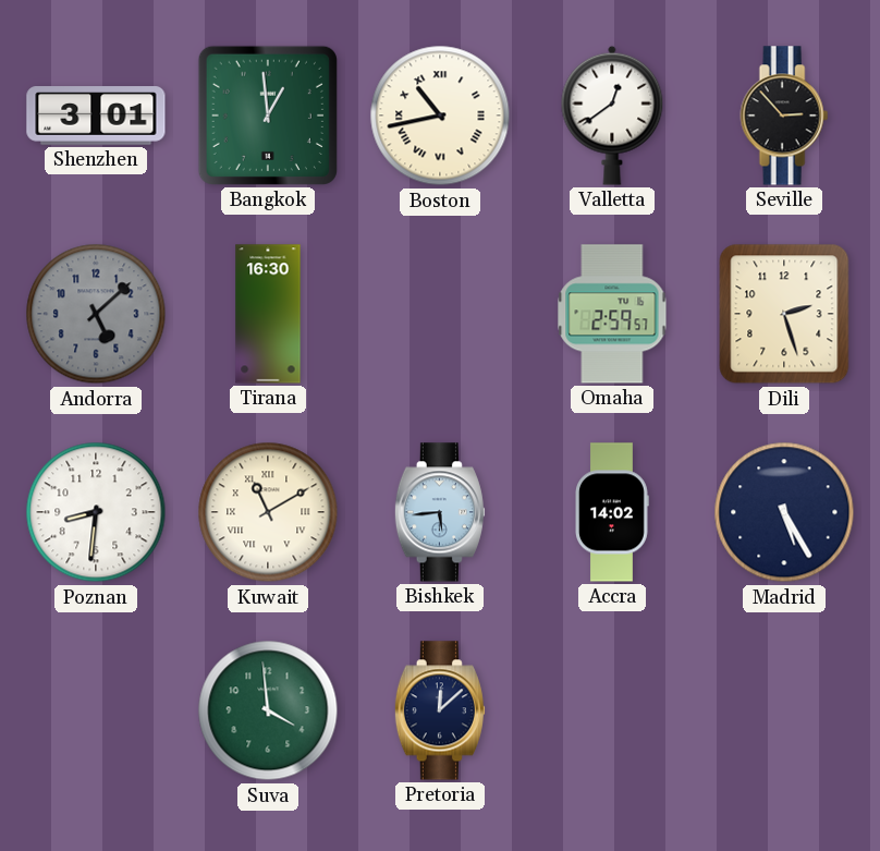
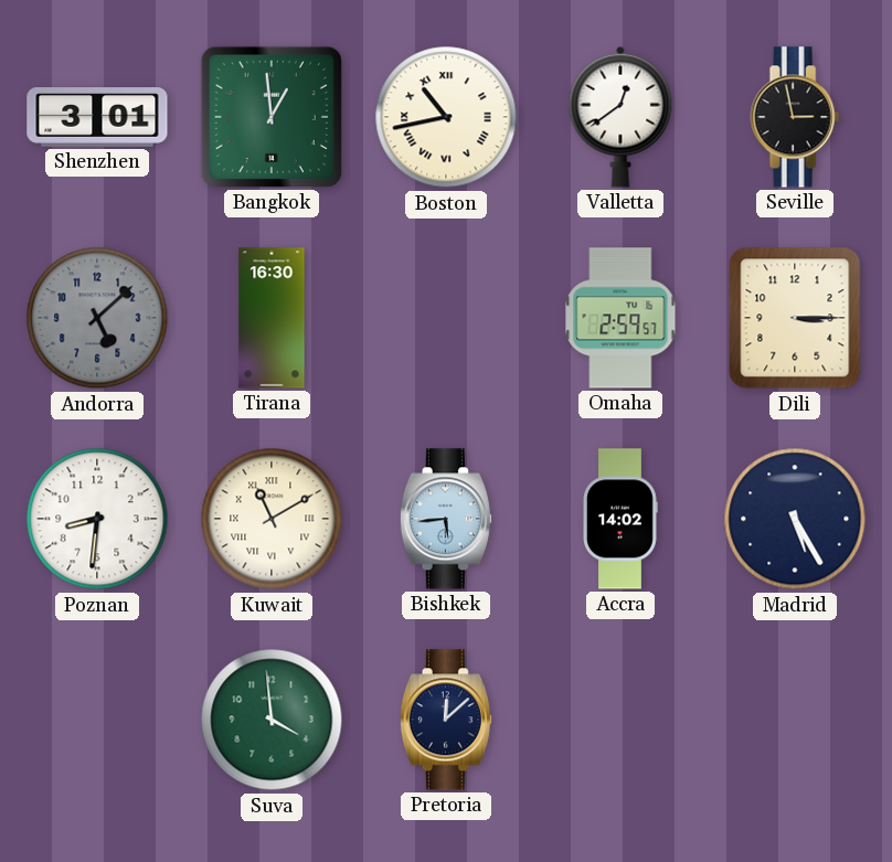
Seville: 2:53 -> 2:58 (795, 117)
Dili: 2:27 -> 3:15 (795, 318)
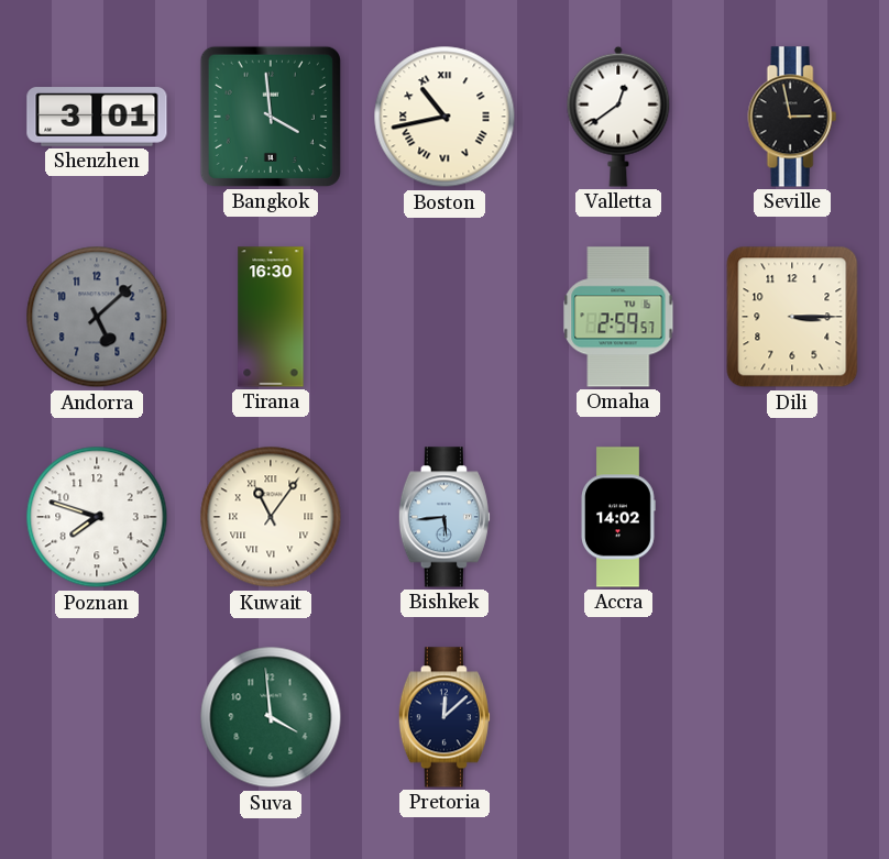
Bangkok: 12:59 -> 3:59 (271, 117)
Poznan: 8:31 -> 7:48 (97, 517)
Kuwait: 11:10 -> 11:06 (271, 517)
Madrid: 5:25 -> none (795, 519)
